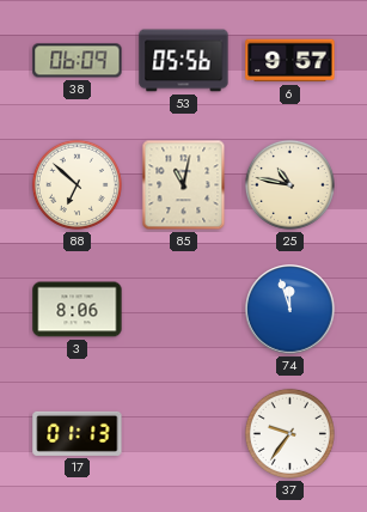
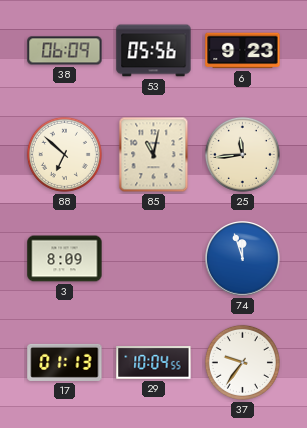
6: 9:57 -> 9:23 (243, 51)
25: 10:47 -> 11:44 (242, 154)
3: 8:06 -> 8:09 (65, 259)
29: none -> 10:04 (154, 363)
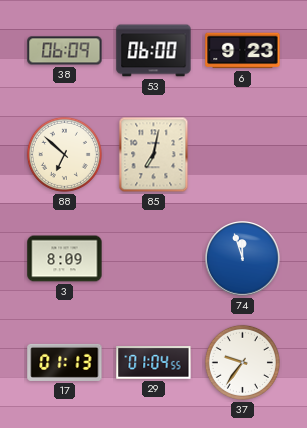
53: 05:56 -> 06:00 (154, 51)
85: 11:02 -> 7:02 (154, 155)
25: 11:44 -> none (242, 154)
29: 10:04 -> 01:04 (154, 363)
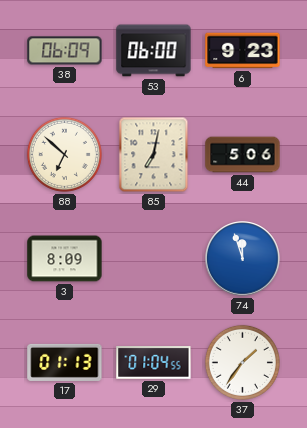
44: none -> 5:06 (243, 155)
37: 9:36 -> 1:36 (242, 362)
